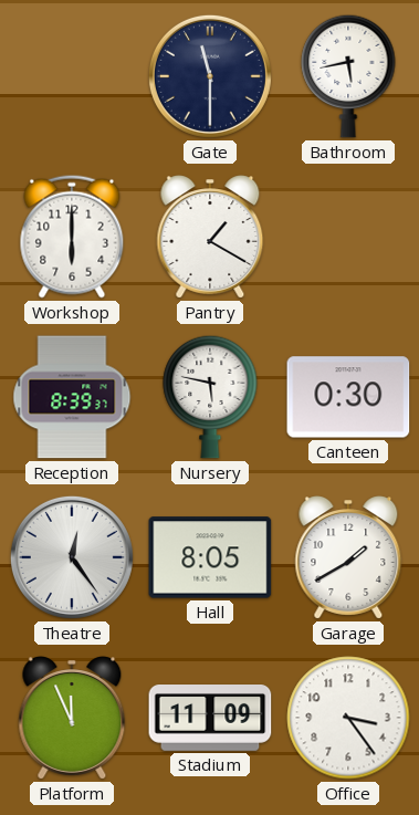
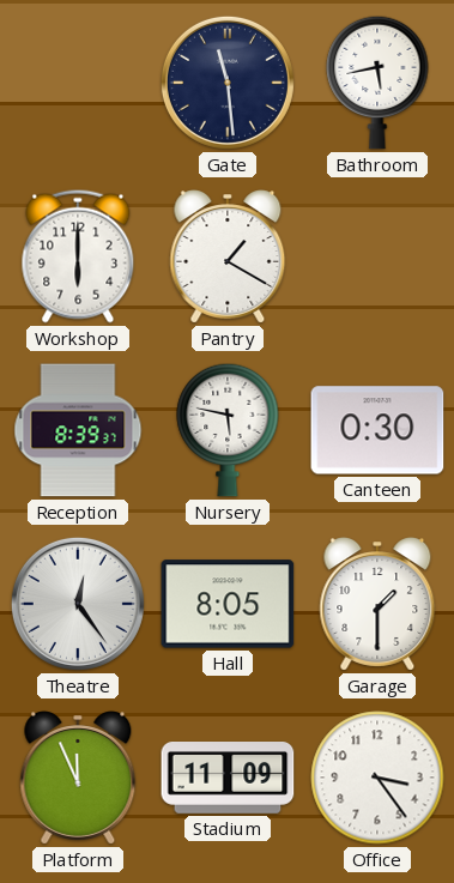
Gate: 11:30 -> 11:29 (228, 83)
Garage: 1:40 -> 1:30 (377, 604)
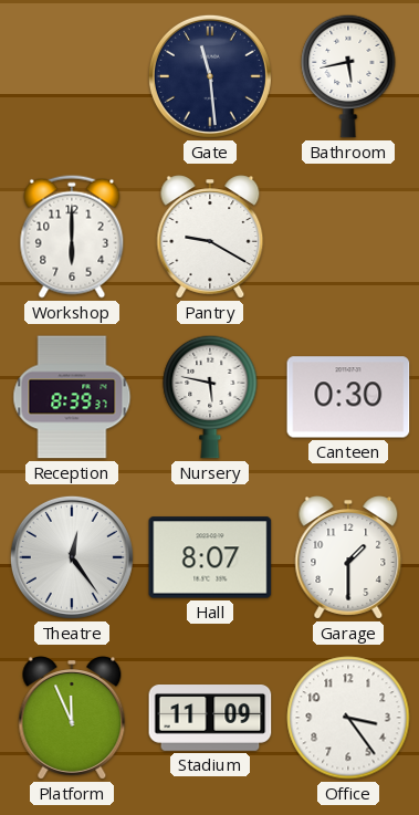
Pantry: 1:20 -> 9:20 (210, 237)
Hall: 8:05 -> 8:07 (210, 557)
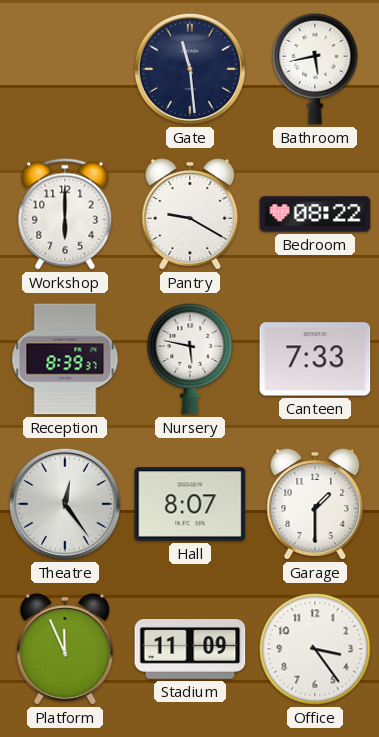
Bedroom: none -> 08:22 (315, 214)
Canteen: 0:30 -> 7:33 (315, 359)
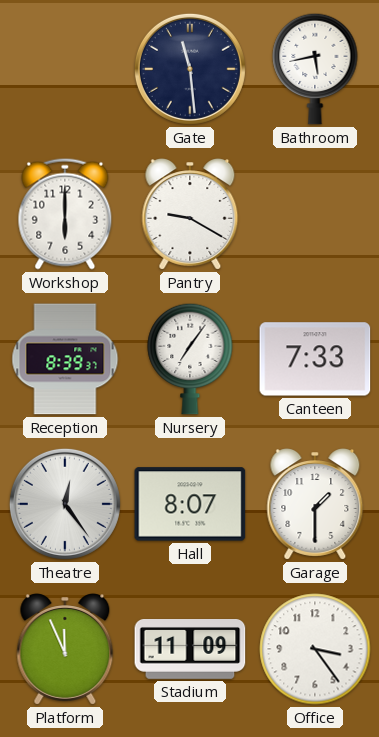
Bedroom: 08:22 -> none (315, 214)
Nursery: 5:47 -> 7:06 (190, 359)
